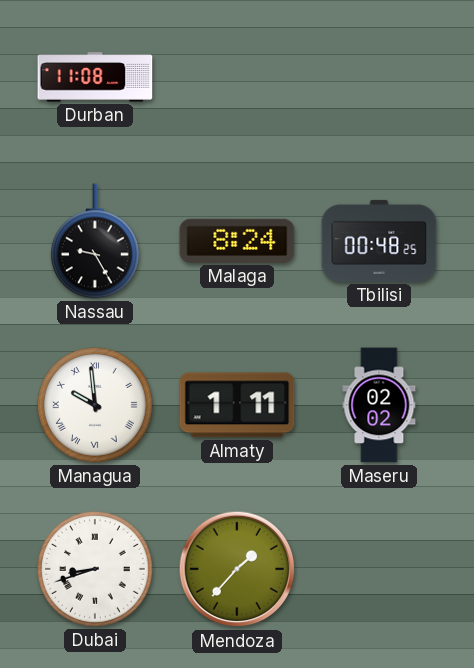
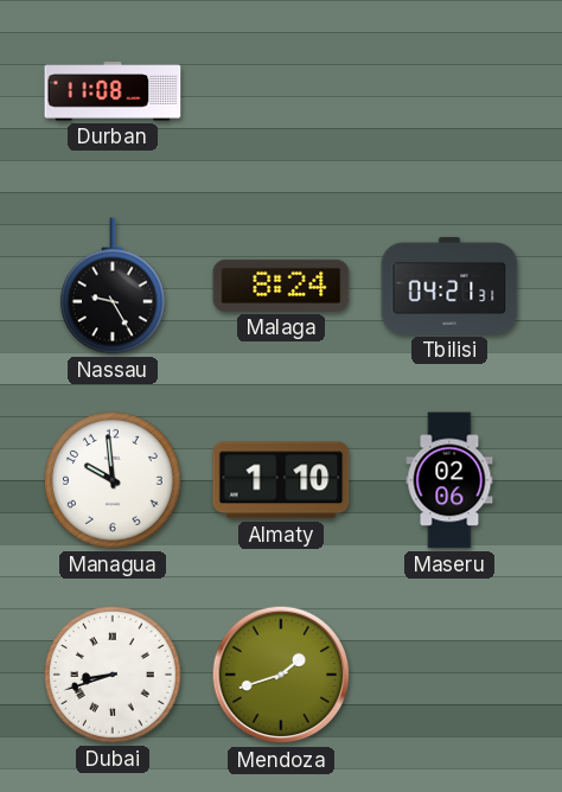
Tbilisi: 00:48 -> 04:21 (449, 286)
Managua numerals: Roman -> Arabic (114, 481)
Almaty: 1:11 -> 1:10 (281, 480)
Maseru: 02:02 -> 02:06 (449, 480)
Mendoza: 1:37 -> 1:42 (281, 675)
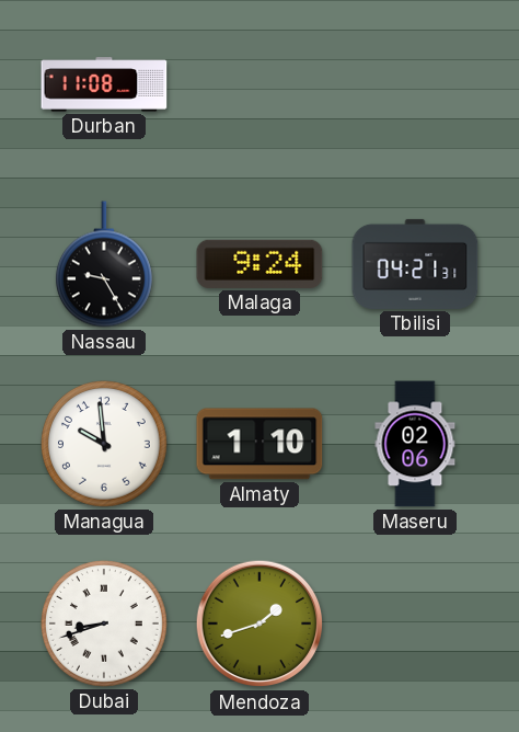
Malaga: 8:24 -> 9:24 (259, 264)
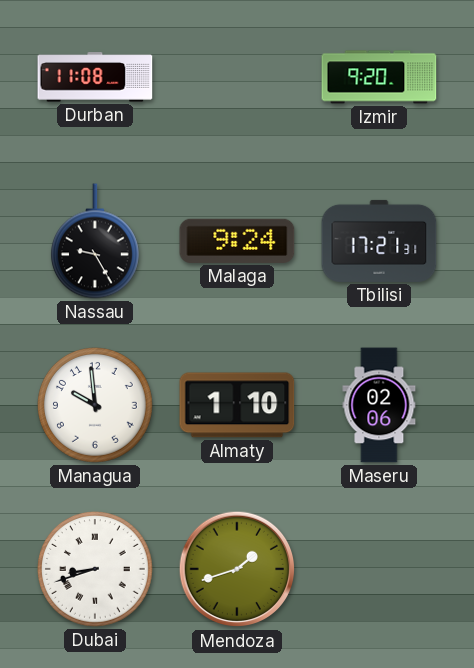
Izmir: none -> 9:20 (379, 77)
Tbilisi: 04:21 -> 17:21 (379, 241)
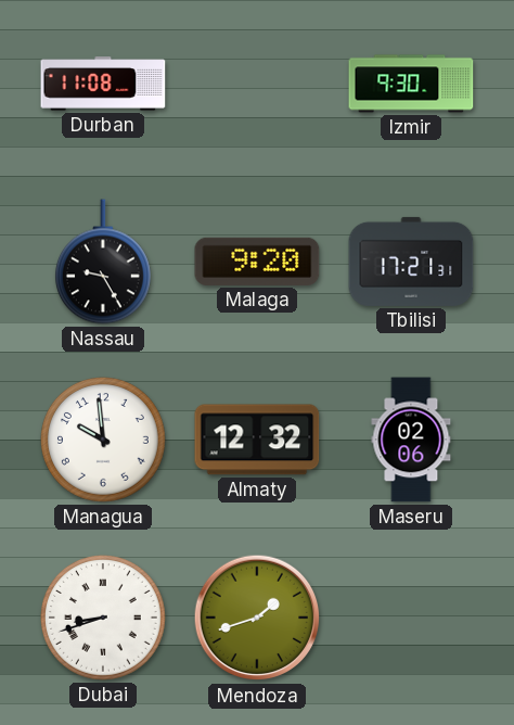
Izmir: 9:20 -> 9:30 (411, 84)
Malaga: 9:24 -> 9:20 (257, 262)
Almaty: 1:10 -> 12:32 (257, 440)
